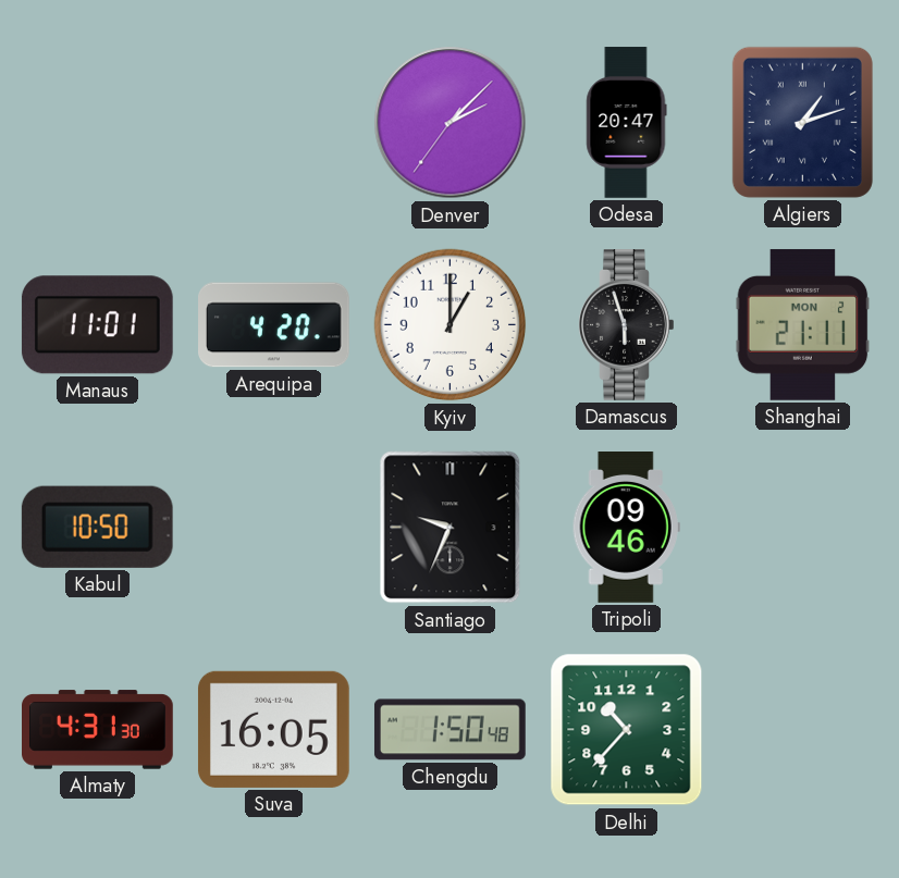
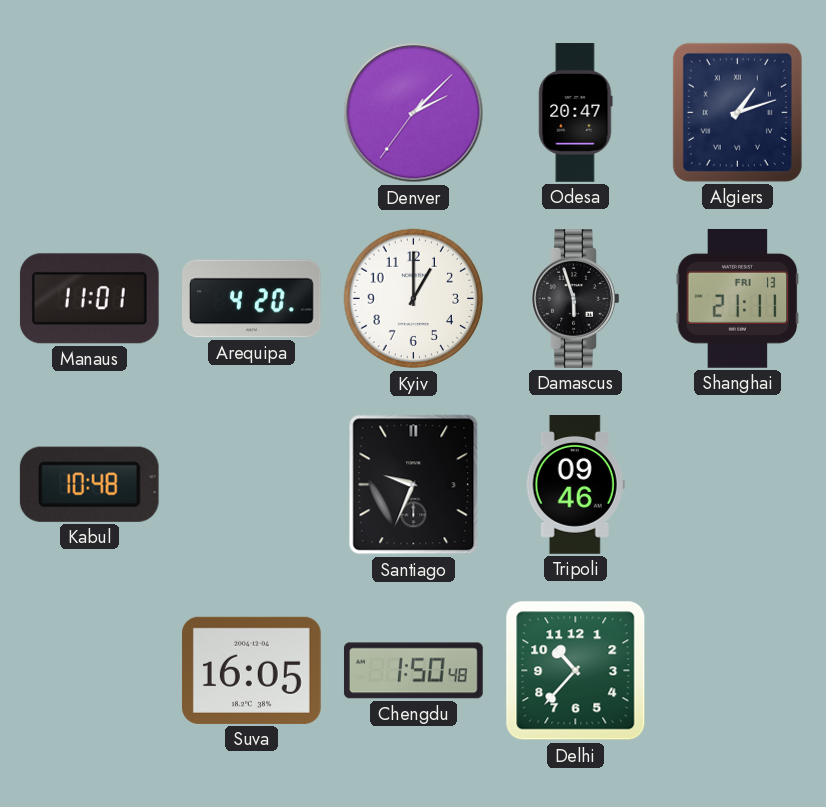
Shanghai date: MON 2 -> FRI 13 (738, 299)
Kabul: 10:50 -> 10:48 (89, 484)
Almaty: 4:31 -> none (98, 730)
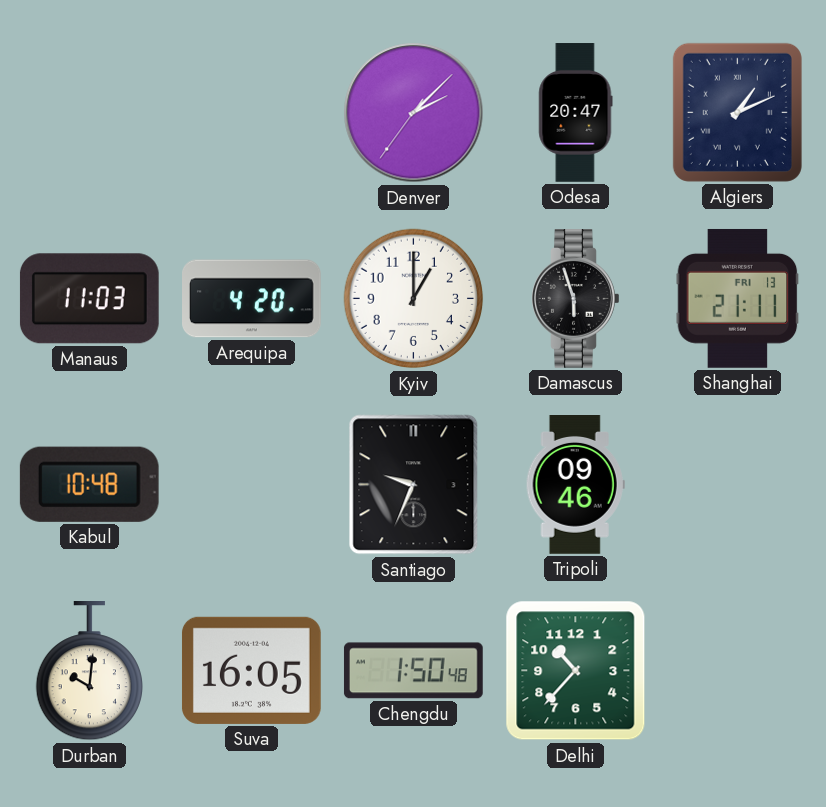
Algiers: 1:12 -> 1:11 (737, 112)
Manaus: 11:01 -> 11:03 (89, 299)
Durban: none -> 10:01 (89, 672)
